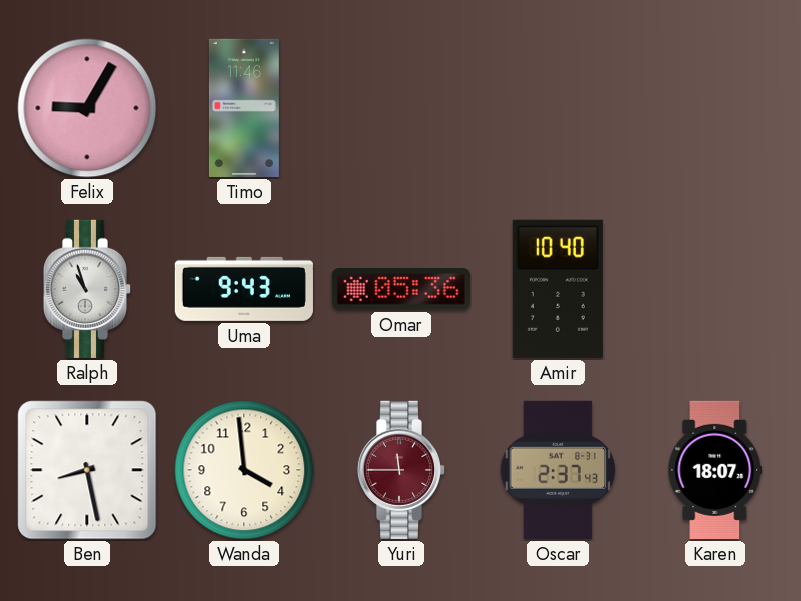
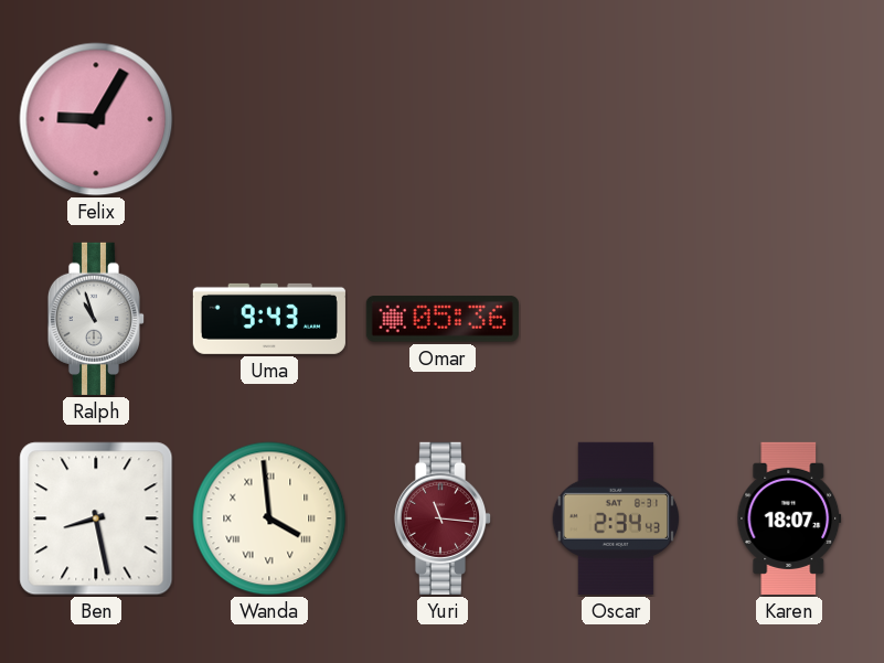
Timo: 11:46 -> none (244, 108)
Amir: 10:40 -> none (558, 289)
Wanda numerals: Arabic -> Roman (269, 518)
Yuri: 11:45 -> 11:16 (443, 518)
Oscar: 2:37 -> 2:34 (616, 518)
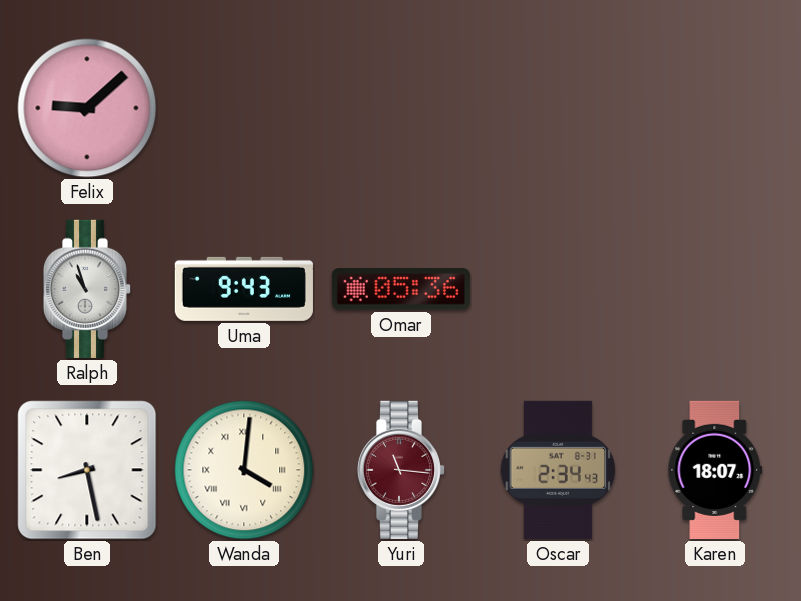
Felix: 9:05 -> 9:08 (87, 108)
Wanda: 3:59 -> 4:01 (244, 470)
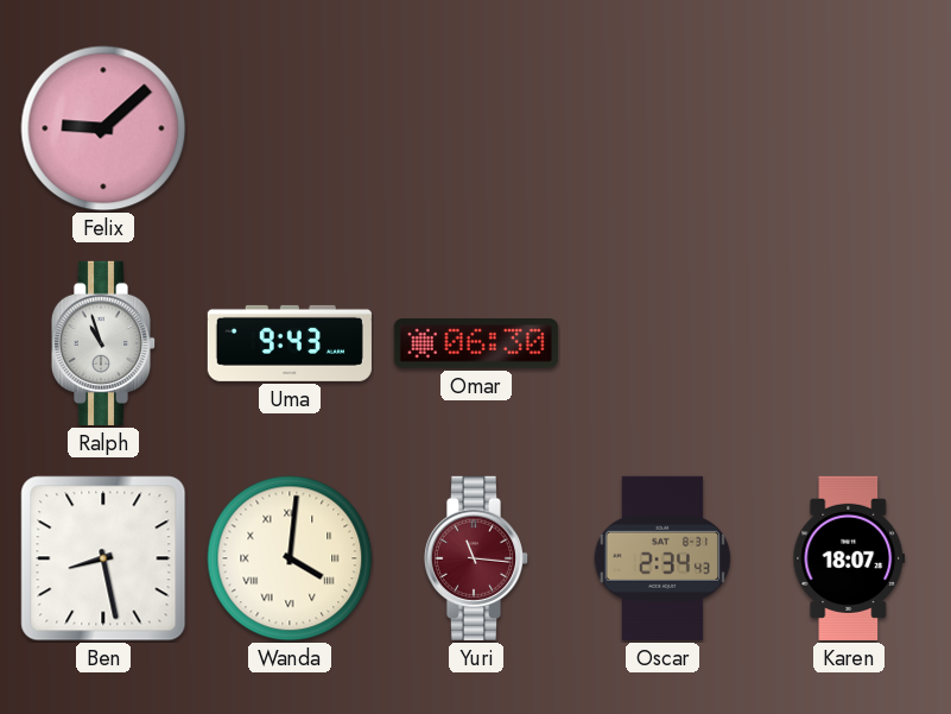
Omar: 05:36 -> 06:30 (476, 343)
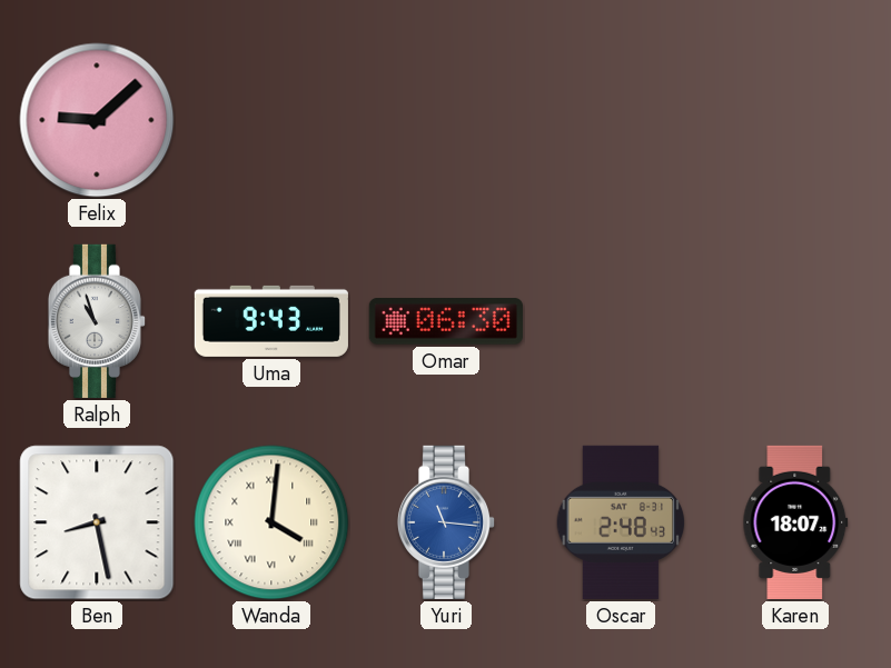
Yuri dial: burgundy -> blue (446, 522)
Oscar: 2:34 -> 2:48 (621, 522)
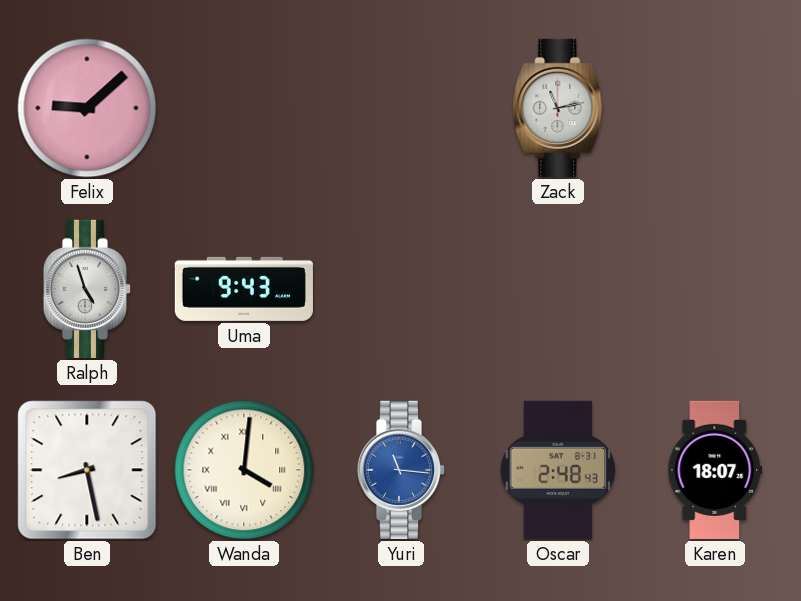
Zack: none -> 11:13 (558, 108)
Ralph: 10:57 -> 4:57 (87, 289)
Omar: 06:30 -> none (446, 321)
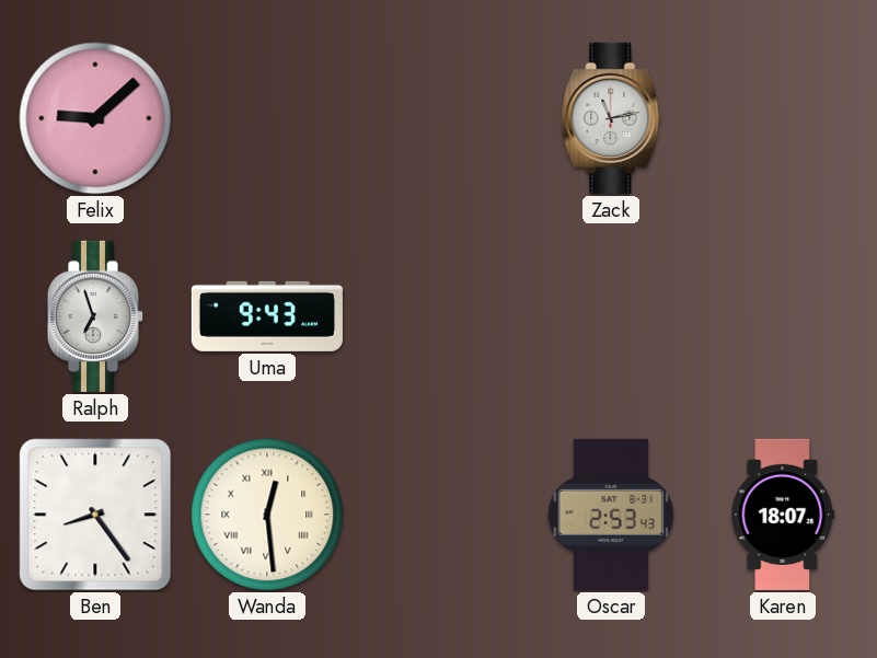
Ralph: 4:57 -> 6:57 (95, 316)
Ben: 8:28 -> 8:24 (95, 515)
Wanda: 4:01 -> 12:29 (267, 515)
Yuri: 11:16 -> none (401, 470)
Oscar: 2:48 -> 2:53 (611, 515)
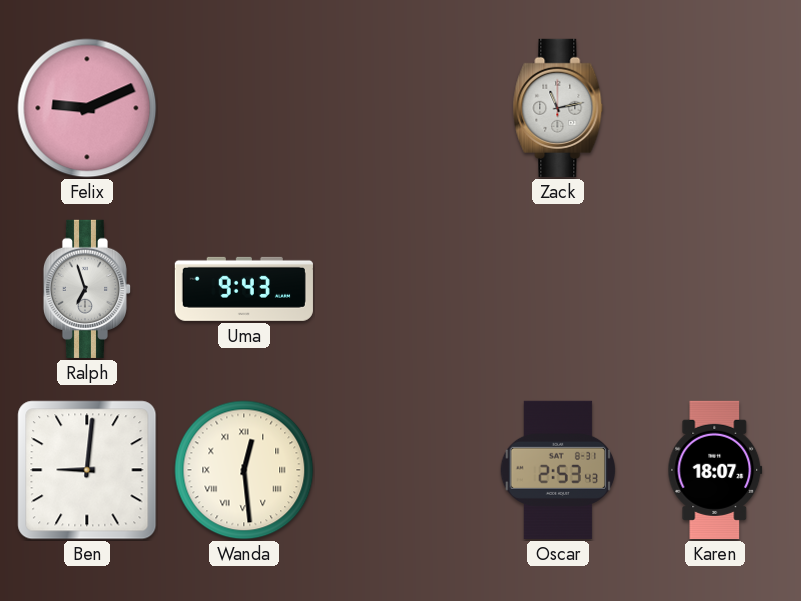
Felix: 9:08 -> 9:11 (87, 108)
Ben: 8:24 -> 9:01 (87, 470)
